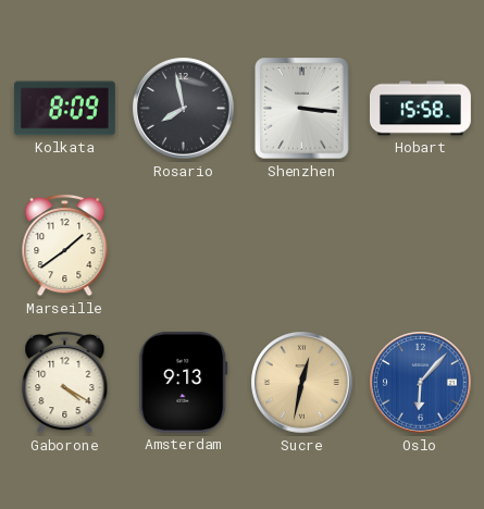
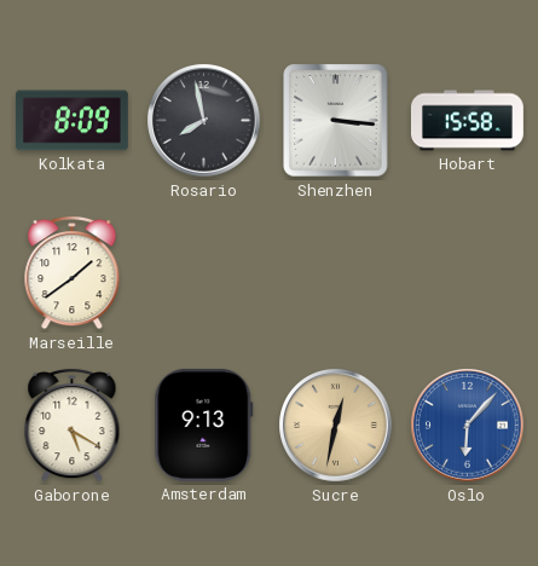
Gaborone: 4:20 -> 5:20 (73, 424)
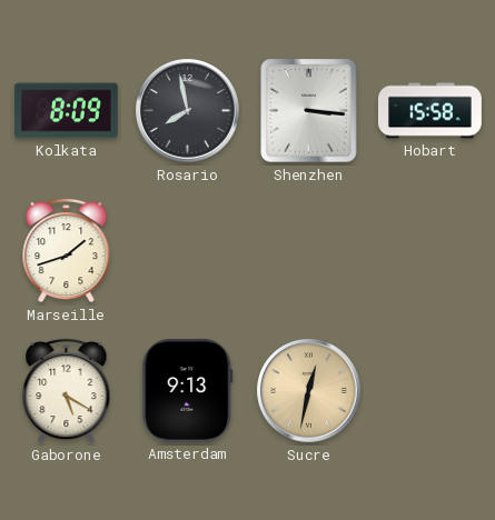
Marseille: 1:39 -> 1:42 (67, 250)
Oslo: 6:07 -> none (468, 426)
